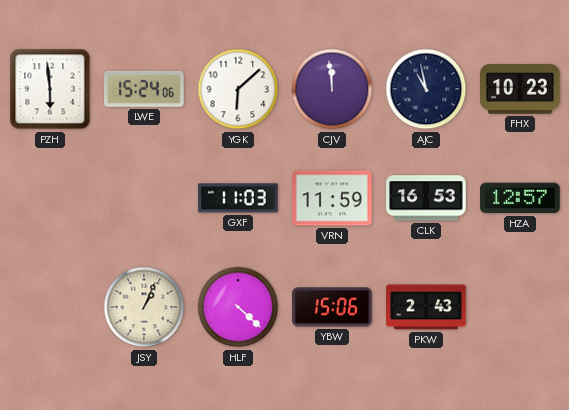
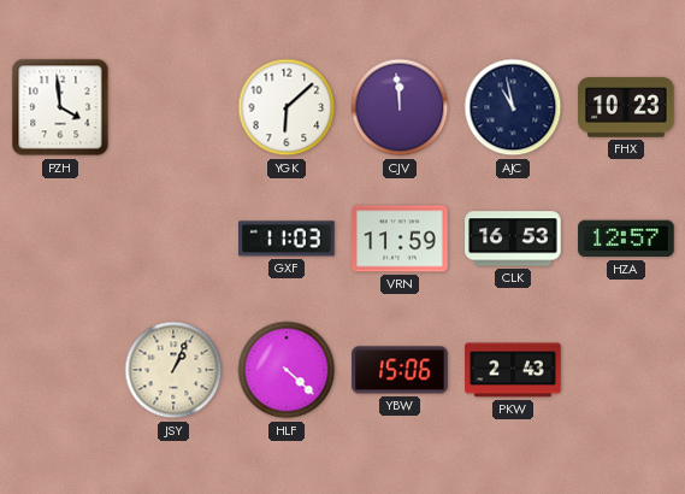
PZH: 5:59 -> 3:59 (60, 107)
LWE: 15:24 -> none (144, 89)
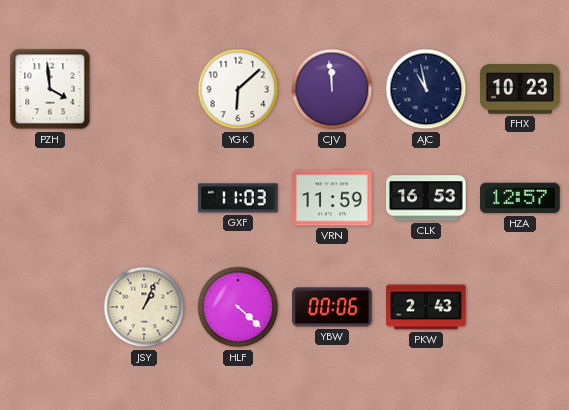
YBW: 15:06 -> 00:06 (332, 307)
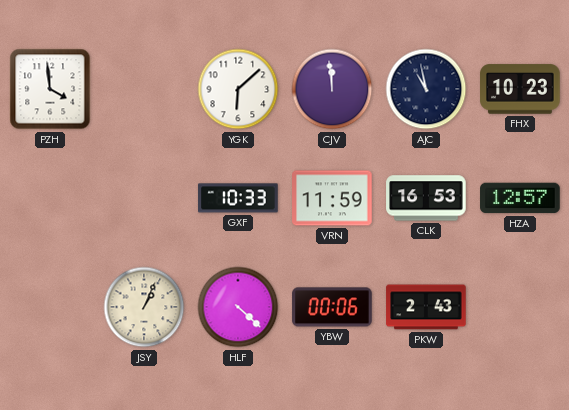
GXF: 11:03 -> 10:33 (238, 198)
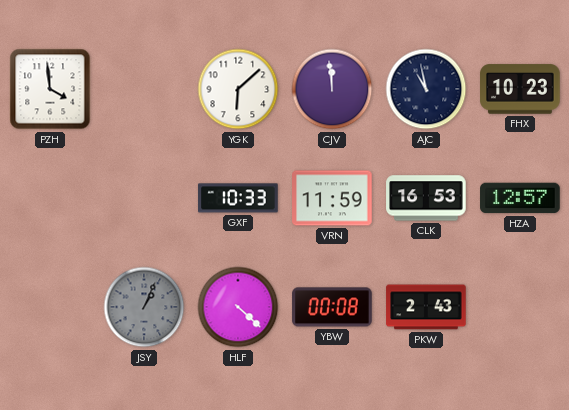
JSY dial: cream -> grey (144, 307)
YBW: 00:06 -> 00:08 (332, 307)
